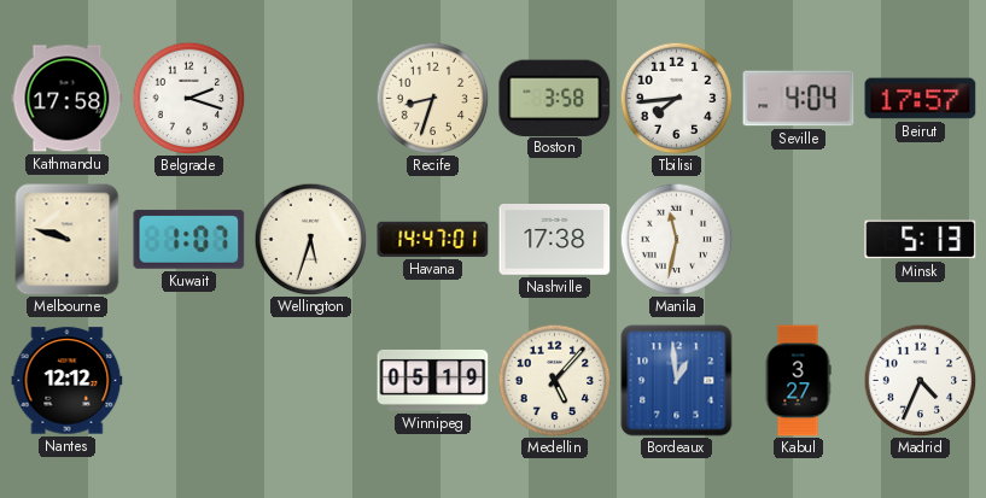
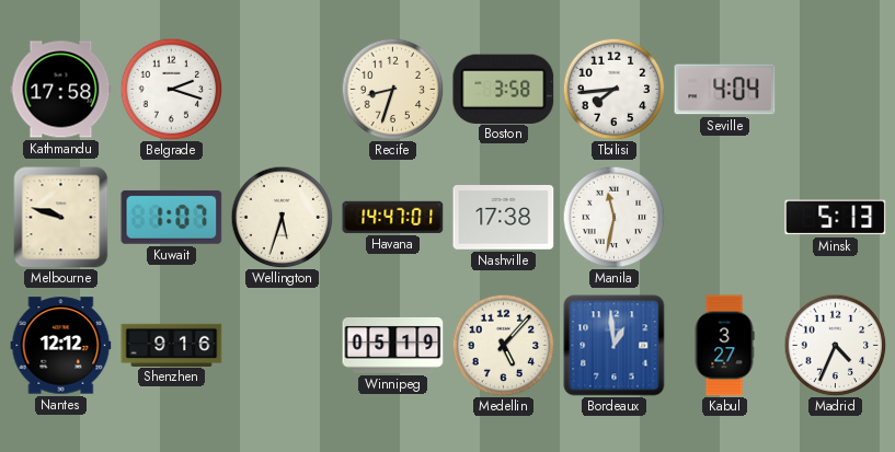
Beirut: 17:57 -> none (921, 99)
Shenzhen: none -> 9:16 (172, 345)
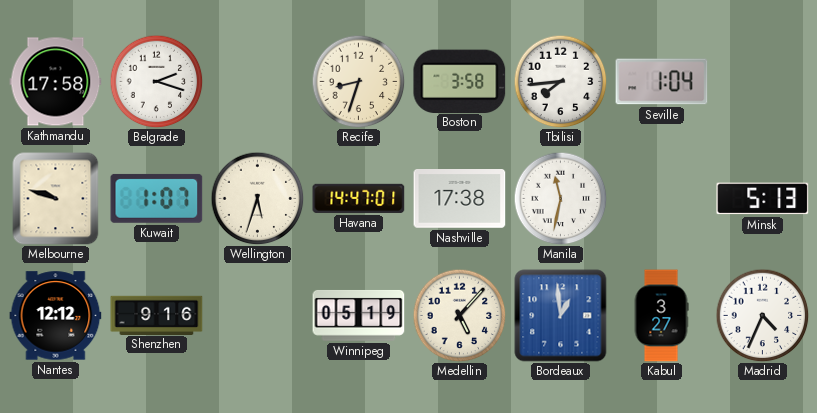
Seville: 4:04 -> 1:04 (662, 82)
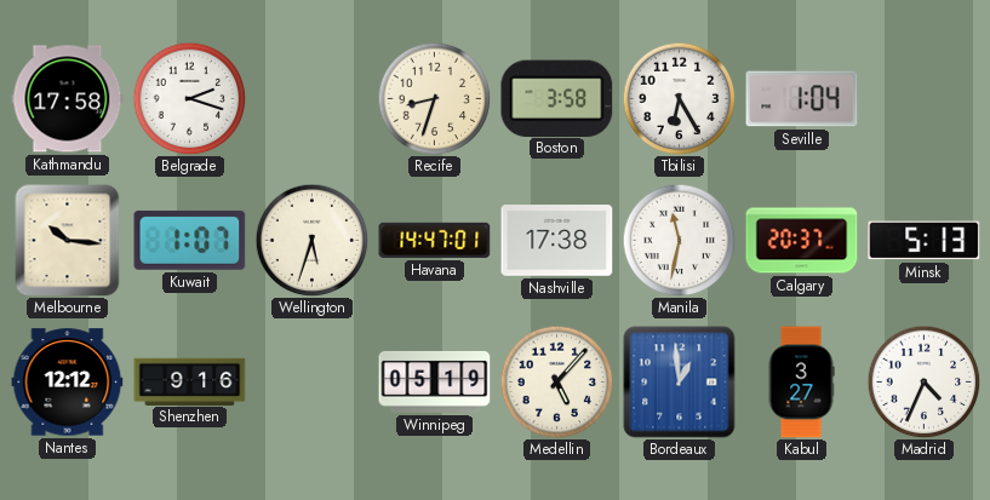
Tbilisi: 7:44 -> 6:25 (679, 98)
Melbourne: 9:48 -> 10:16 (68, 241)
Calgary: none -> 20:37 (802, 241)
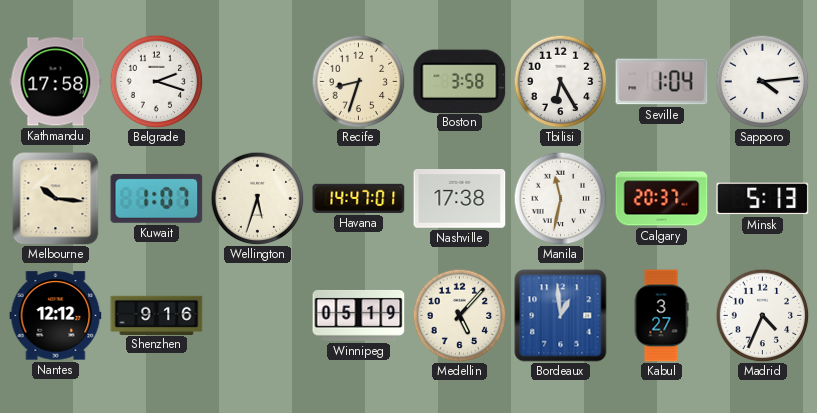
Sapporo: none -> 4:14 (762, 81)
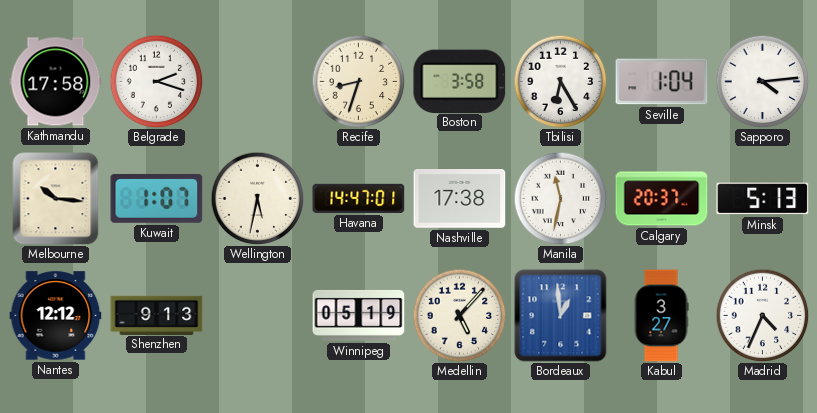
Wellington: 5:33 -> 5:32 (257, 198)
Shenzhen: 9:16 -> 9:13 (157, 315)
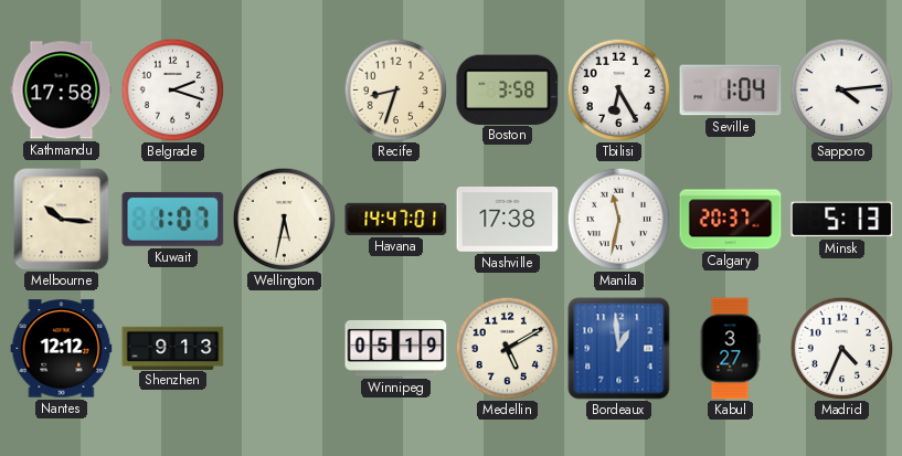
Medellin: 5:07 -> 5:10 (507, 348)
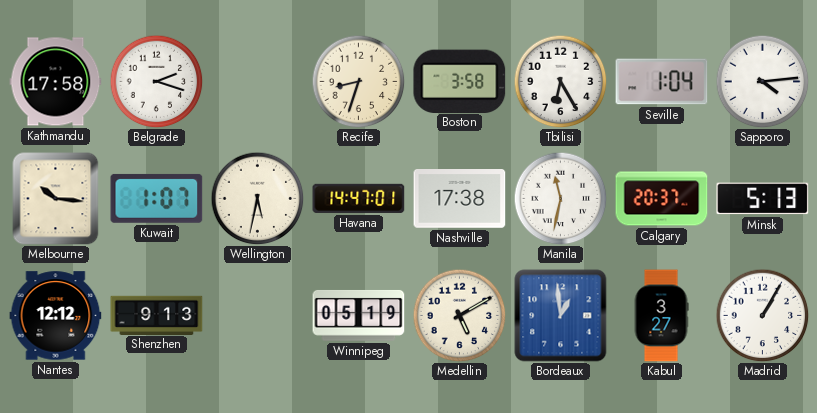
Madrid: 4:34 -> 1:05 (762, 315)
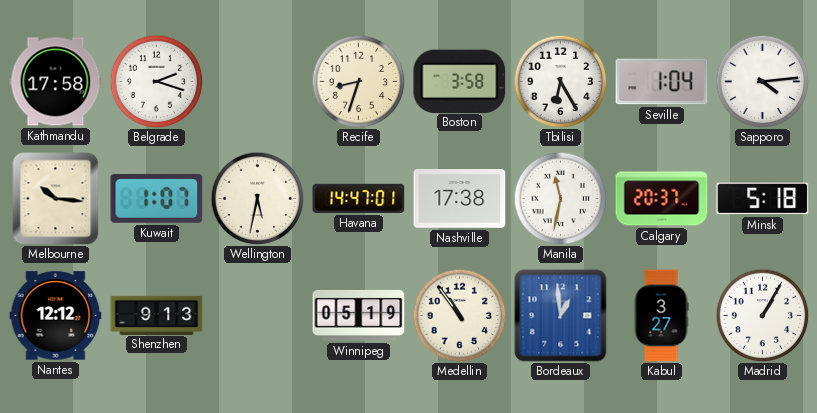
Minsk: 5:13 -> 5:18 (763, 199)
Medellin: 5:10 -> 10:54 (459, 315)
